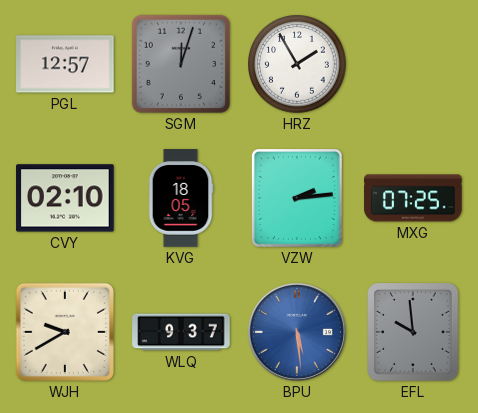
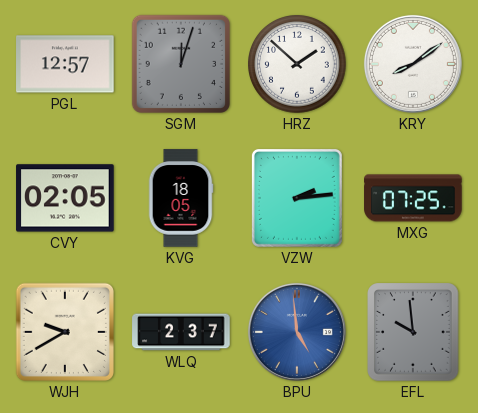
HRZ: 1:55 -> 1:52 (298, 65)
KRY: none -> 8:09 (413, 64)
CVY: 02:10 -> 02:05 (65, 198)
WLQ: 9:37 -> 2:37 (181, 332)
BPU: 5:29 -> 4:59 (297, 332)
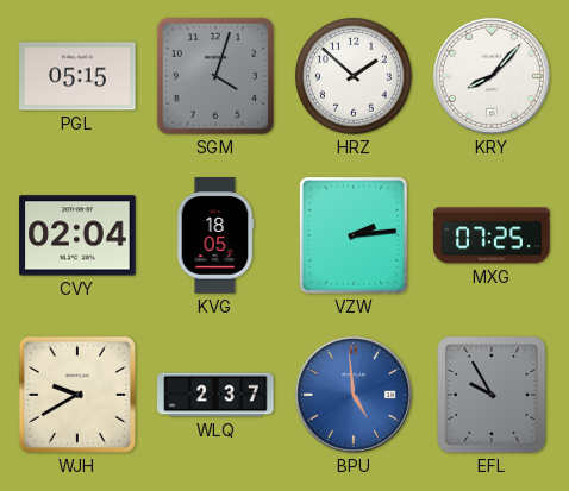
PGL: 12:57 -> 05:15 (77, 76)
SGM: 12:03 -> 4:03 (215, 76)
KRY: 8:09 -> 8:07 (492, 76)
CVY: 02:05 -> 02:04 (77, 235)
EFL: 9:59 -> 9:55 (492, 395)
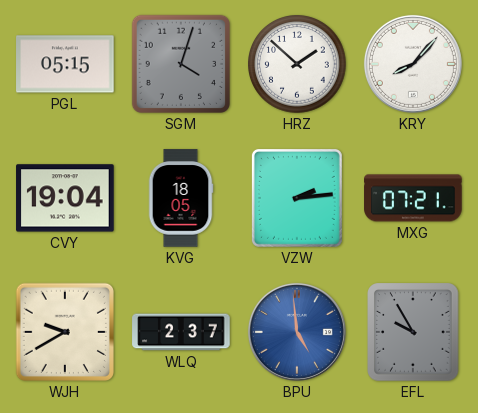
CVY: 02:04 -> 19:04 (65, 198)
MXG: 07:25 -> 07:21 (413, 198)
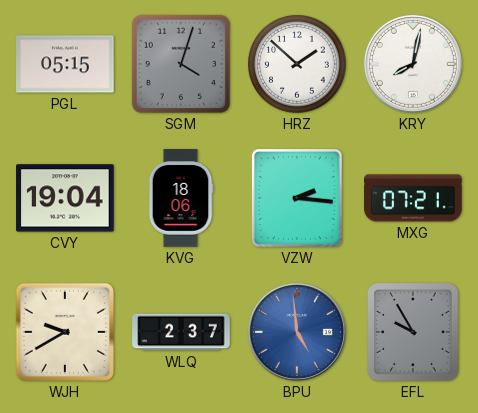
KRY: 8:07 -> 8:02 (413, 64)
KVG: 18:05 -> 18:06 (181, 198)
VZW: 2:14 -> 2:16 (297, 198)
